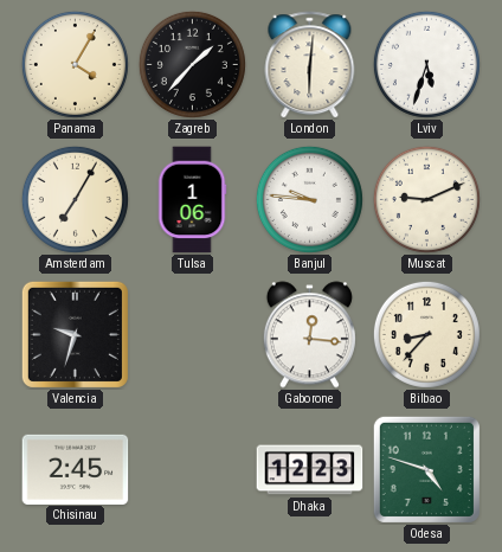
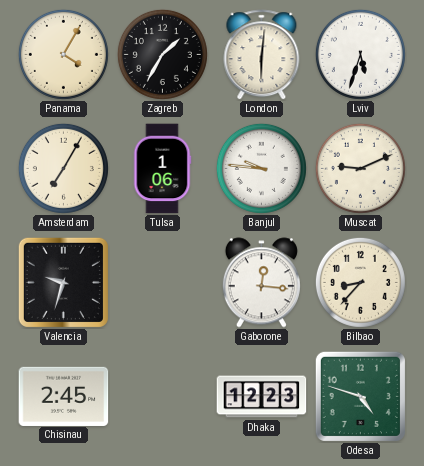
Zagreb: 1:37 -> 1:35 (162, 54)
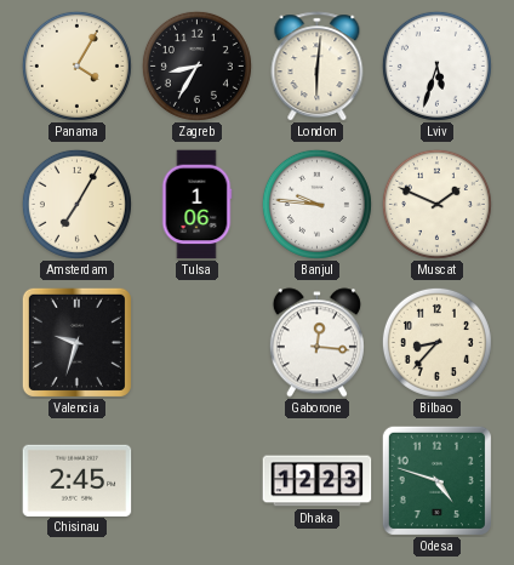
Zagreb: 1:35 -> 8:35 (196, 65)
Muscat: 9:11 -> 1:49 (436, 204)
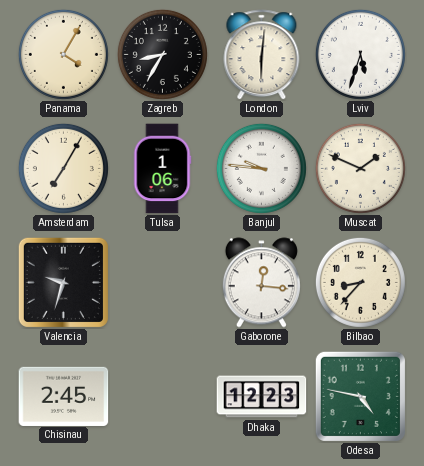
Odesa: 4:48 -> 4:47 (360, 396)
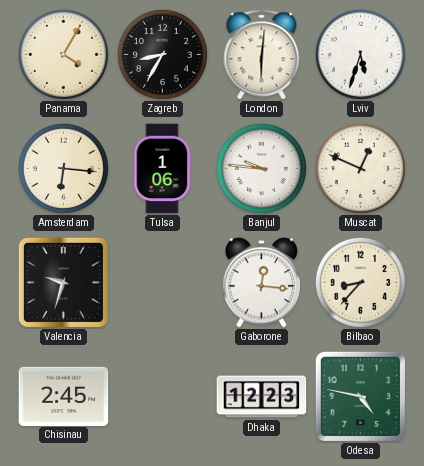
Amsterdam: 7:05 -> 6:16 (63, 168)
Muscat: 1:49 -> 12:49 (360, 168)
